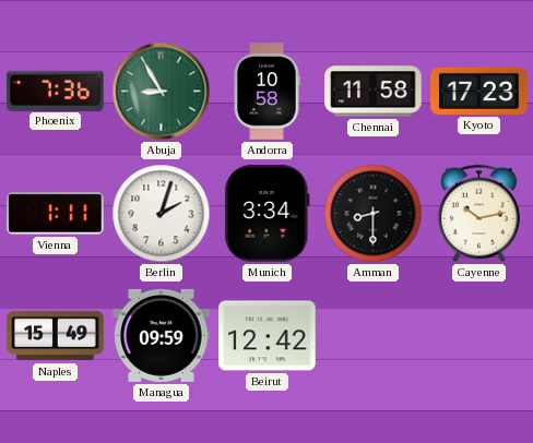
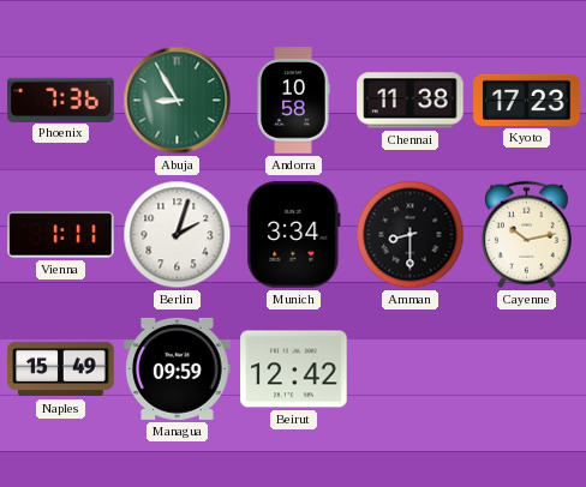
Chennai: 11:58 -> 11:38 (411, 101)
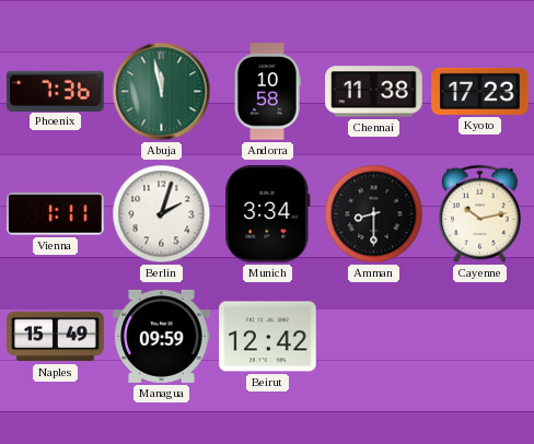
Abuja: 8:55 -> 11:58 (162, 92)
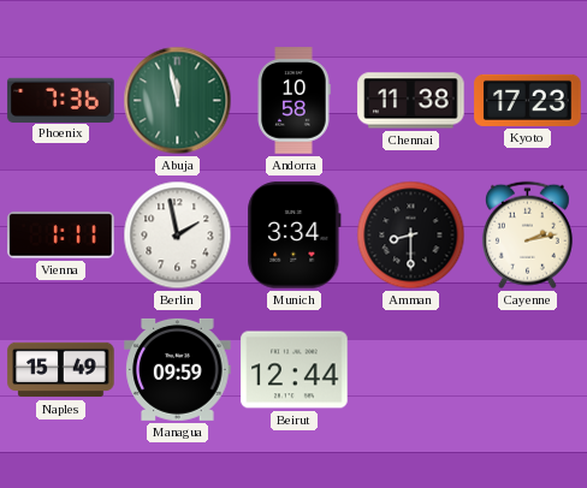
Berlin: 2:03 -> 1:58 (178, 236)
Cayenne: 10:13 -> 2:13 (527, 236)
Beirut: 12:42 -> 12:44 (295, 370)
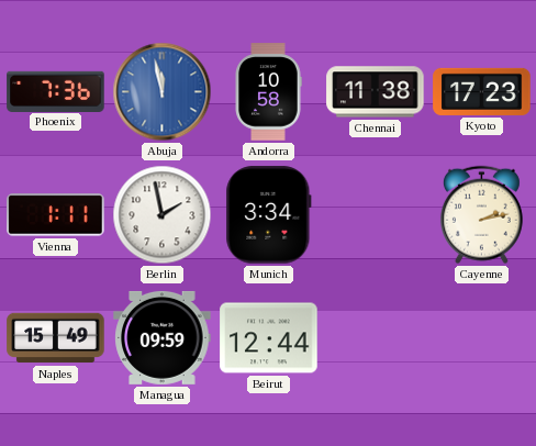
Abuja dial: green -> blue (163, 92)
Amman: 8:30 -> none (411, 236)
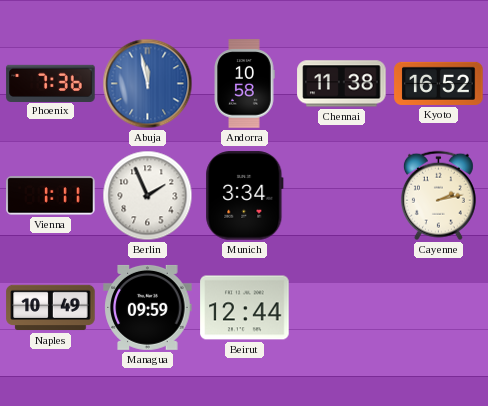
Kyoto: 17:23 -> 16:52 (439, 83)
Berlin: 1:58 -> 1:56 (148, 196)
Naples: 15:49 -> 10:49 (51, 308)
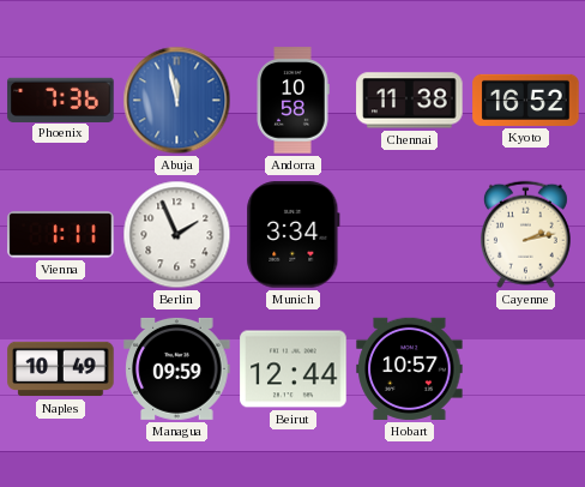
Hobart: none -> 10:57 (410, 368)
